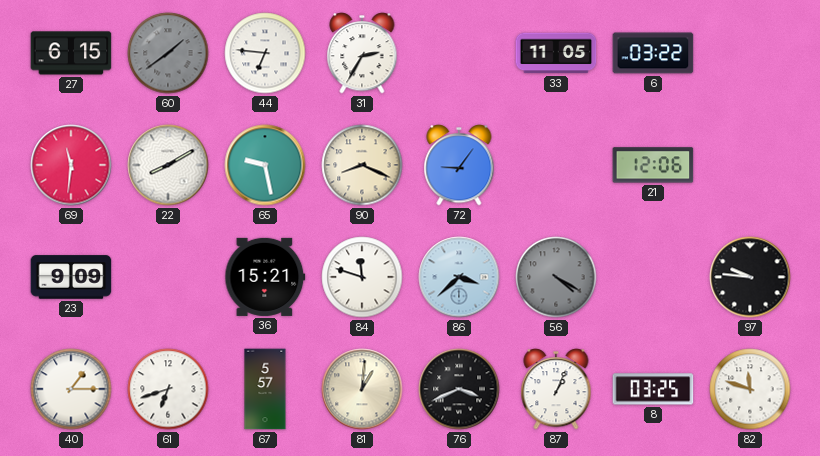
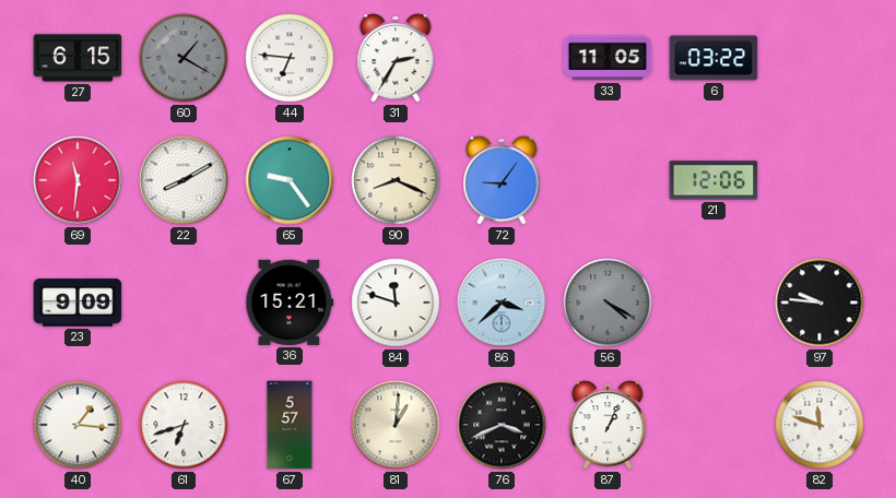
60: 1:39 -> 1:20 (184, 58)
65: 9:28 -> 9:24 (290, 180)
40: 1:15 -> 1:16 (78, 425)
8: 03:25 -> none (653, 389)
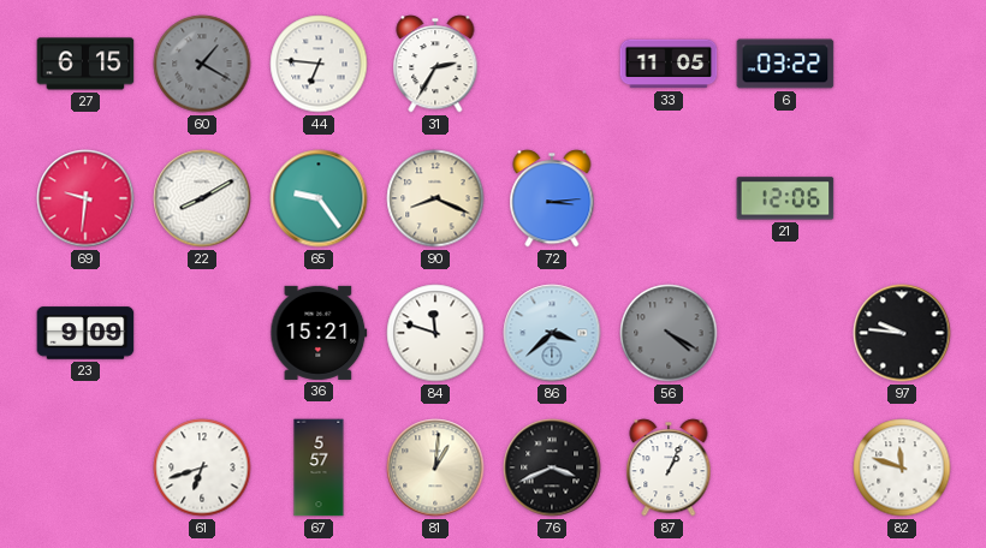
69: 11:31 -> 9:31 (85, 198)
72: 9:06 -> 3:14 (552, 198)
40: 1:16 -> none (78, 425)
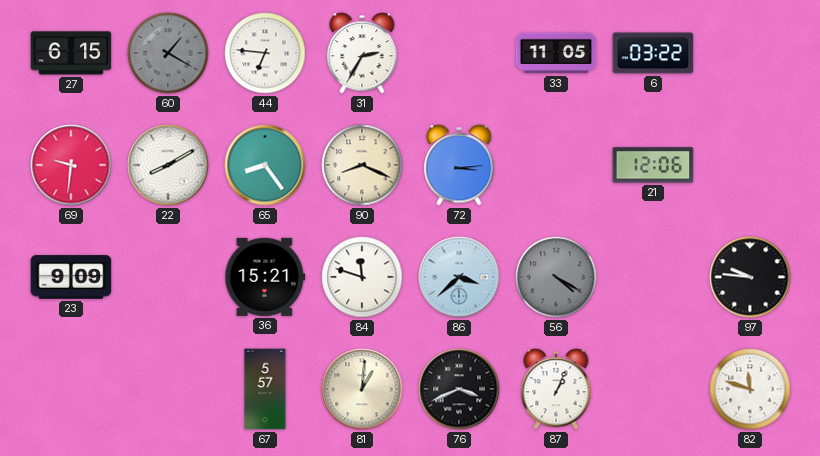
65: 9:24 -> 8:24 (265, 165)
61: 6:42 -> none (202, 467)
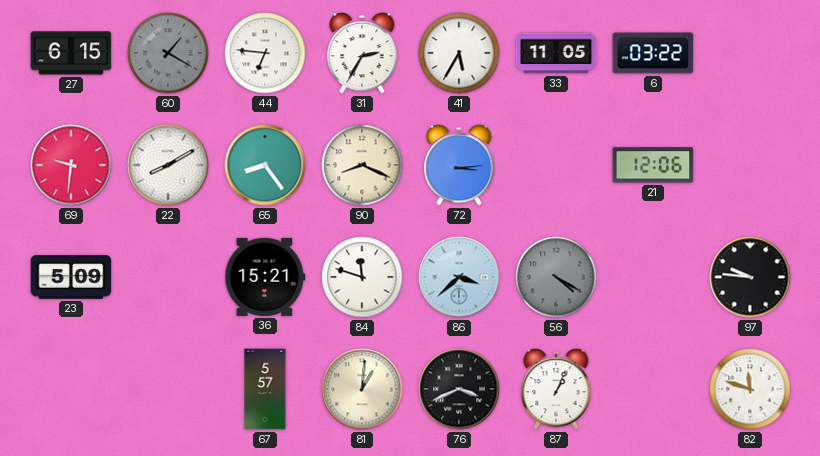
41: none -> 5:35 (459, 53)
23: 9:09 -> 5:09 (71, 277)
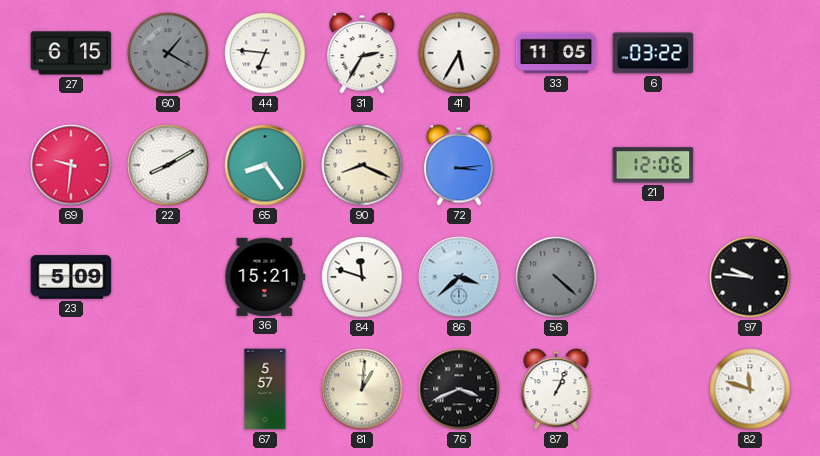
56: 4:20 -> 4:22 (556, 277)
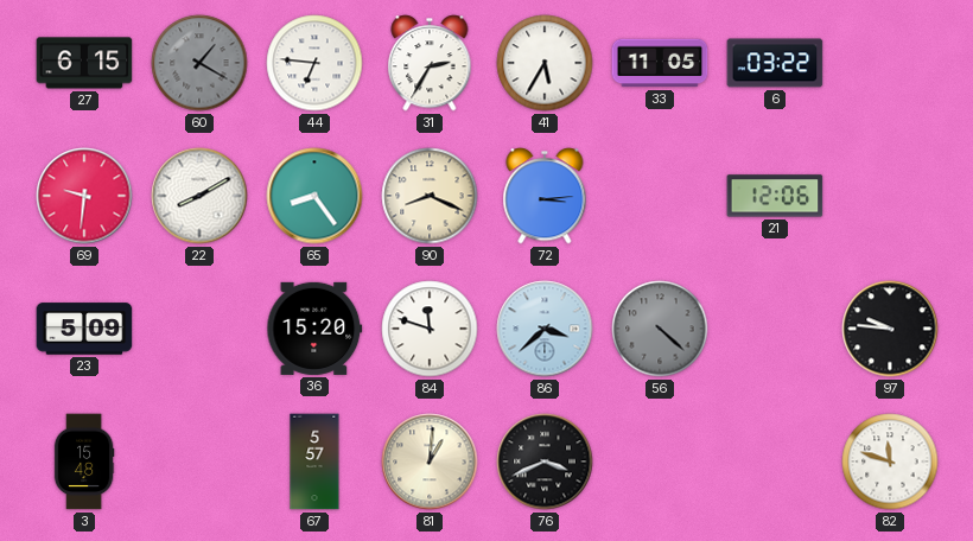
36: 15:21 -> 15:20 (314, 329)
3: none -> 15:48 (84, 462)
87: 1:04 -> none (556, 389)
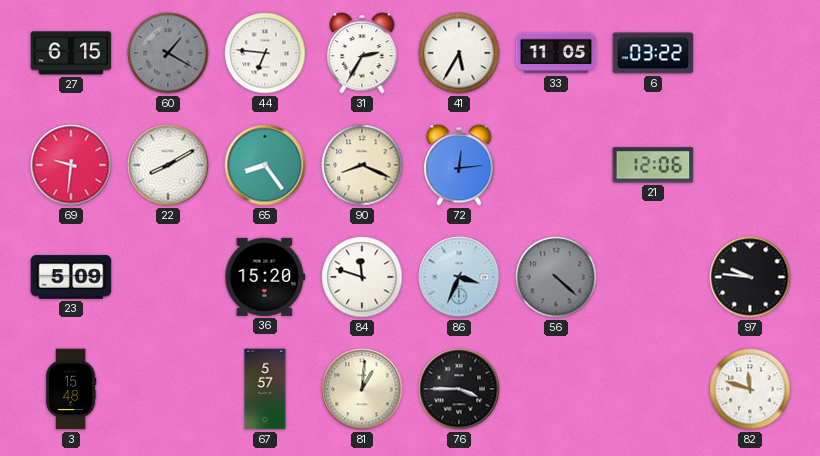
72: 3:14 -> 12:14 (459, 165)
86: 3:38 -> 3:34 (459, 277)
76: 3:41 -> 3:45 (459, 389)
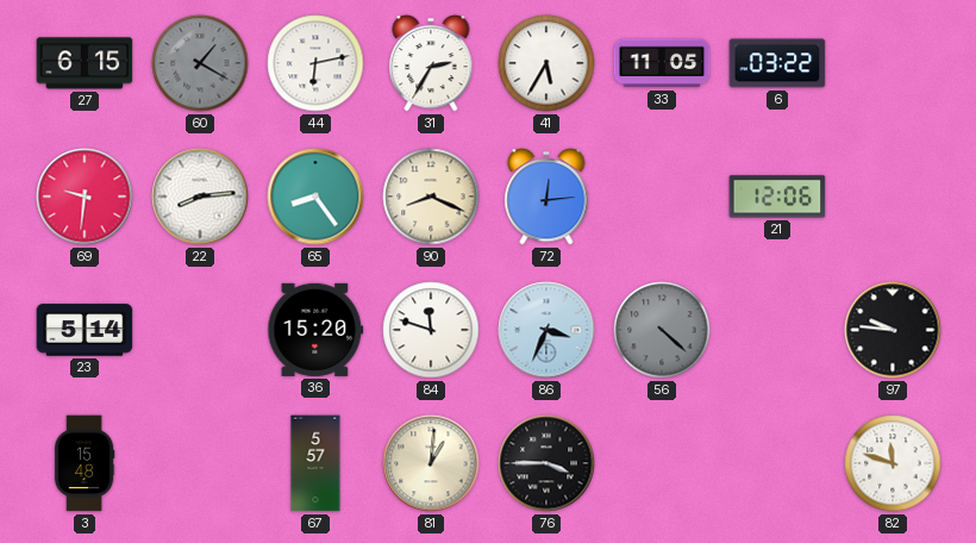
44: 6:46 -> 6:13 (315, 63)
22: 8:10 -> 8:14 (200, 196)
23: 5:09 -> 5:14 (85, 330)
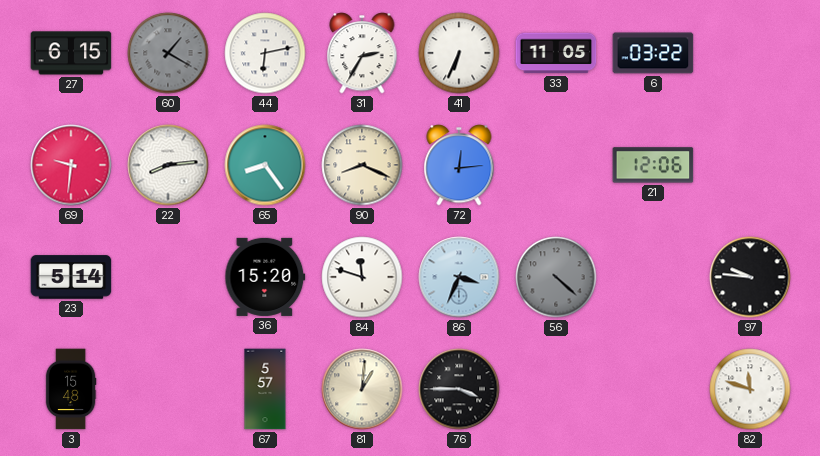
41: 5:35 -> 6:34 (459, 53)
